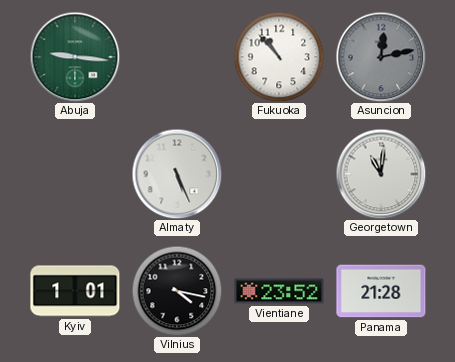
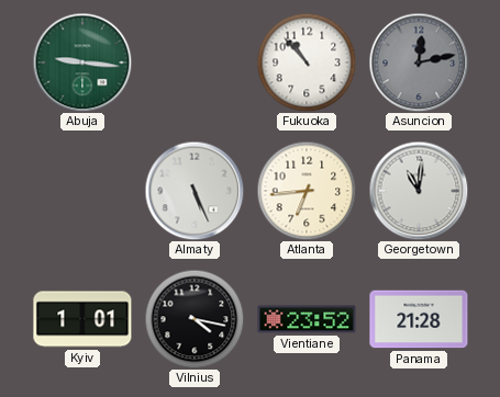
Atlanta: none -> 6:44 (307, 191)
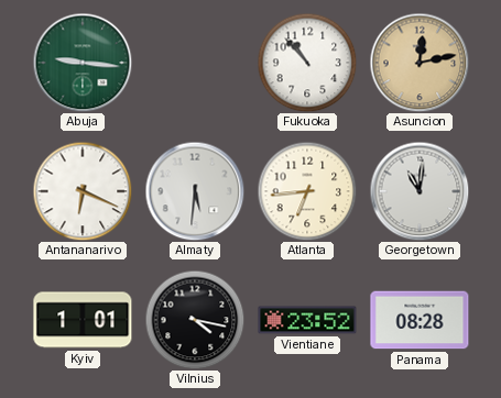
Asuncion dial: grey -> champagne (420, 63)
Antananarivo: none -> 6:19 (83, 191)
Almaty: 5:26 -> 5:31 (195, 191)
Panama: 21:28 -> 08:28 (420, 320)
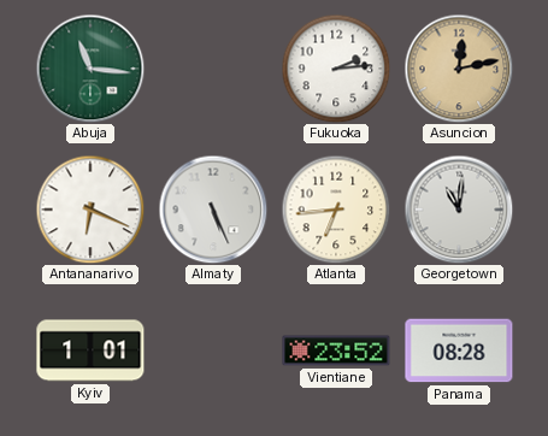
Abuja: 9:16 -> 11:16 (90, 69)
Fukuoka: 10:53 -> 2:14 (336, 69)
Almaty: 5:31 -> 5:26 (213, 210)
Vilnius: 4:17 -> none (195, 320)
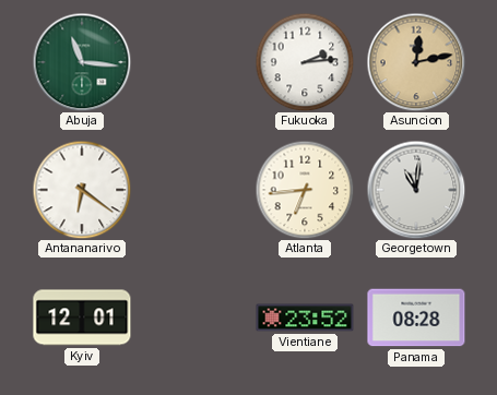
Antananarivo: 6:19 -> 6:21 (82, 190)
Almaty: 5:26 -> none (213, 210)
Kyiv: 1:01 -> 12:01 (82, 318)
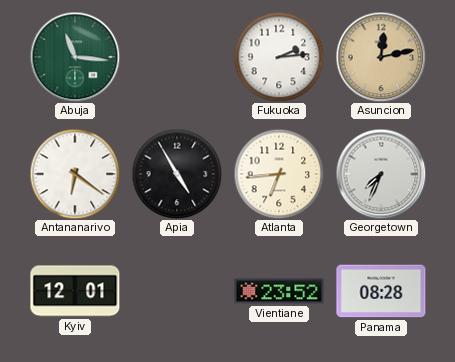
Apia: none -> 4:55 (177, 174)
Georgetown: 11:01 -> 7:34 (381, 174)
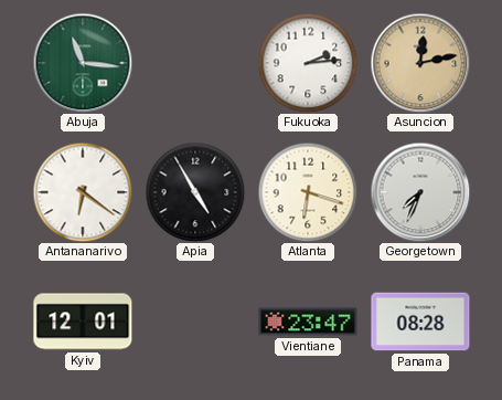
Atlanta: 6:44 -> 6:18 (308, 192)
Vientiane: 23:52 -> 23:47 (308, 322)
